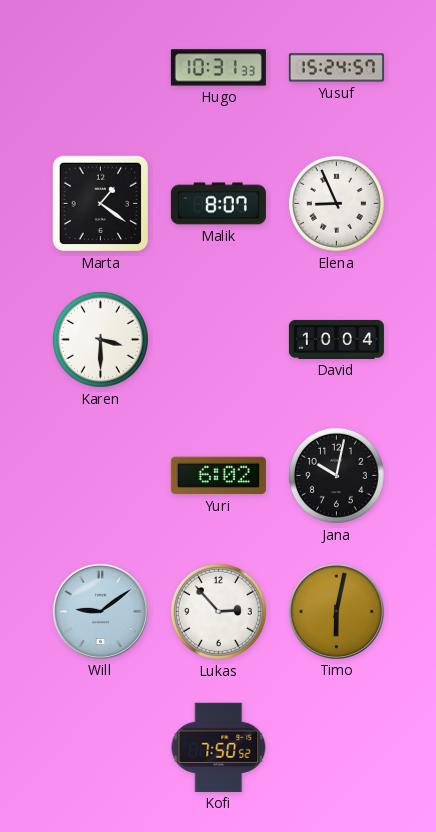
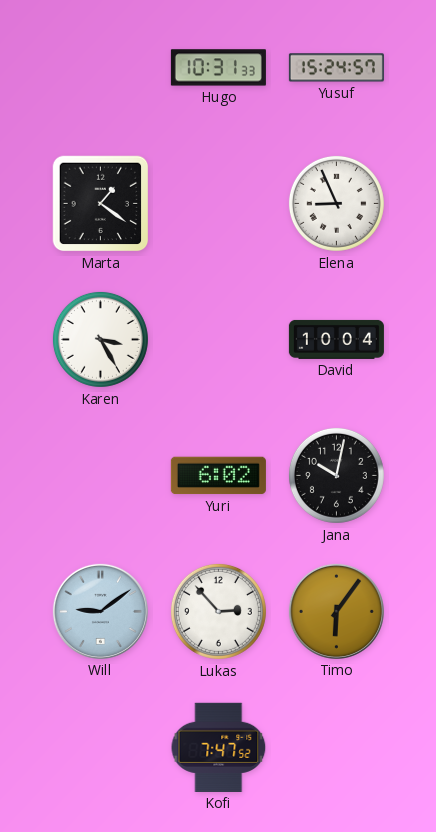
Malik: 8:07 -> none (218, 204)
Karen: 3:30 -> 3:25 (100, 339)
Timo: 6:02 -> 6:06 (336, 611)
Kofi: 7:50 -> 7:47 (219, 747)
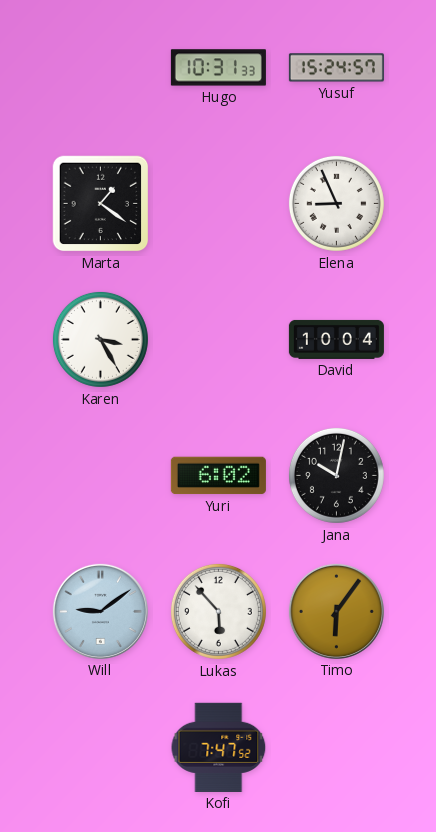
Lukas: 2:53 -> 5:53 (218, 611)
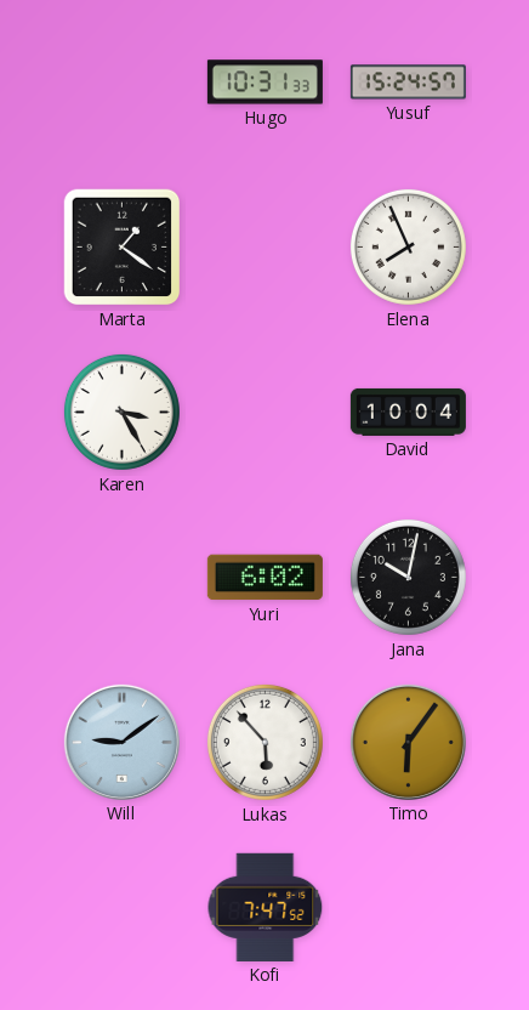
Elena: 8:56 -> 7:56 (408, 246)
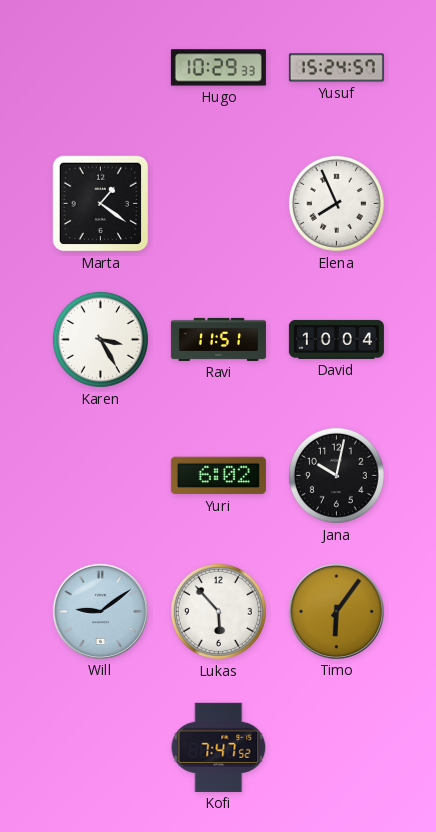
Hugo: 10:31 -> 10:29 (218, 68)
Ravi: none -> 11:51 (218, 339)
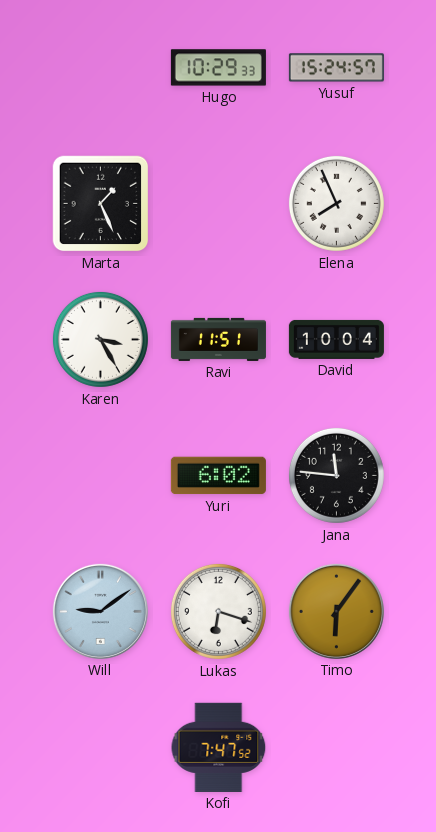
Marta: 1:21 -> 1:26 (101, 204)
Jana: 10:02 -> 11:46 (336, 475)
Lukas: 5:53 -> 6:18 (218, 611)
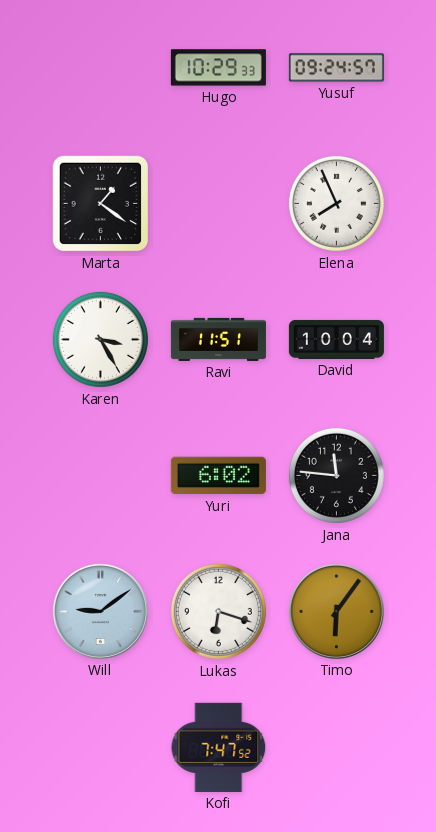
Yusuf: 15:24 -> 09:24 (336, 68)
Marta: 1:26 -> 1:21 (101, 204)
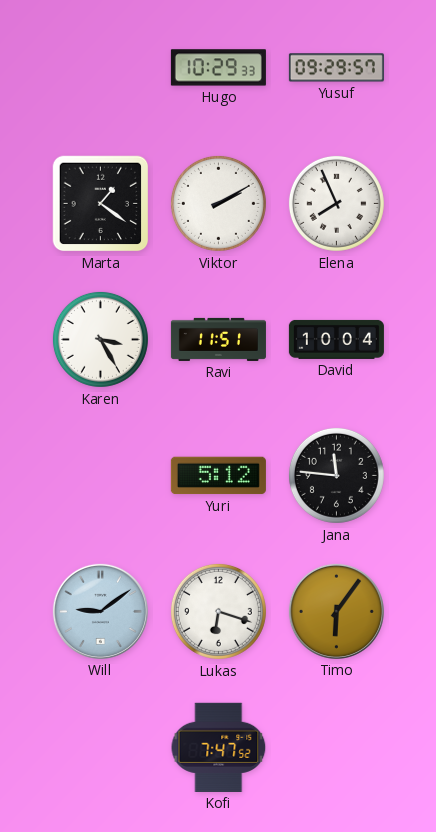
Yusuf: 09:24 -> 09:29 (336, 68)
Viktor: none -> 2:10 (218, 203)
Yuri: 6:02 -> 5:12 (218, 476)
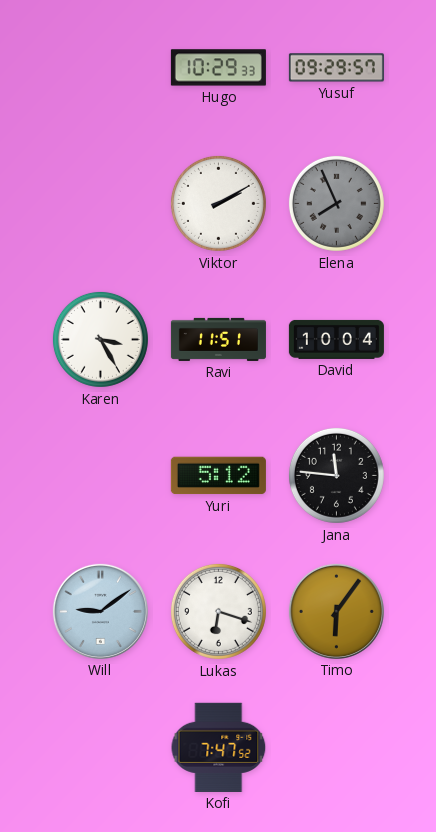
Marta: 1:21 -> none (101, 204)
Elena dial: white -> grey (336, 203)
